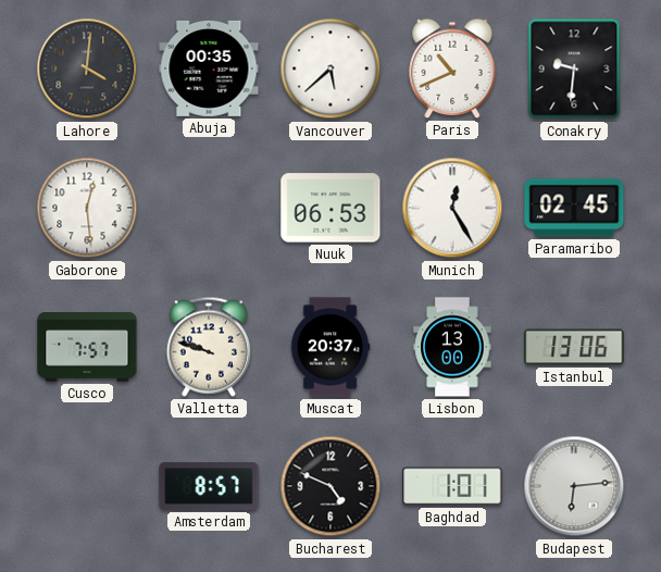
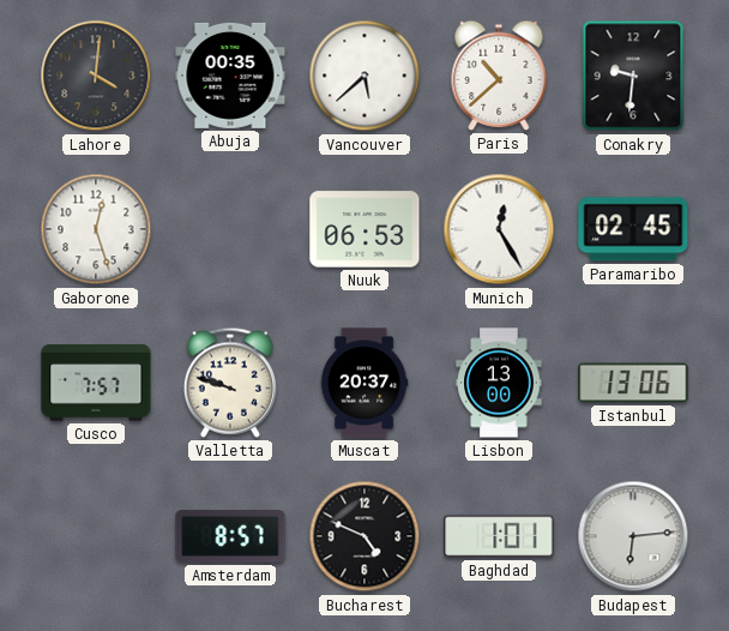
Paris: 10:41 -> 10:38 (499, 76)
Gaborone: 12:29 -> 12:27 (96, 229)
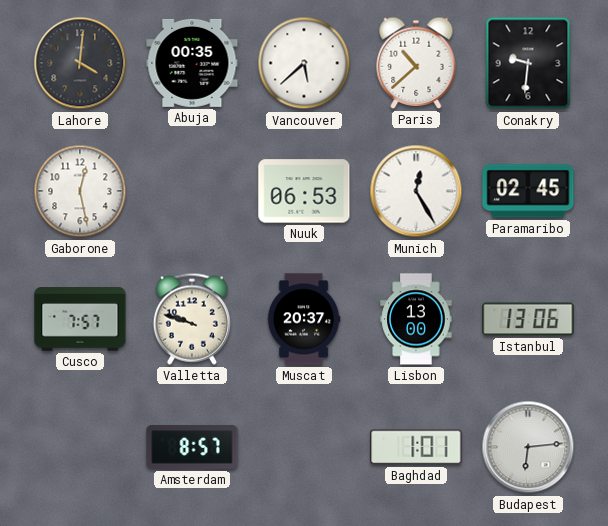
Gaborone: 12:27 -> 12:28 (80, 191)
Bucharest: 4:49 -> none (365, 536)
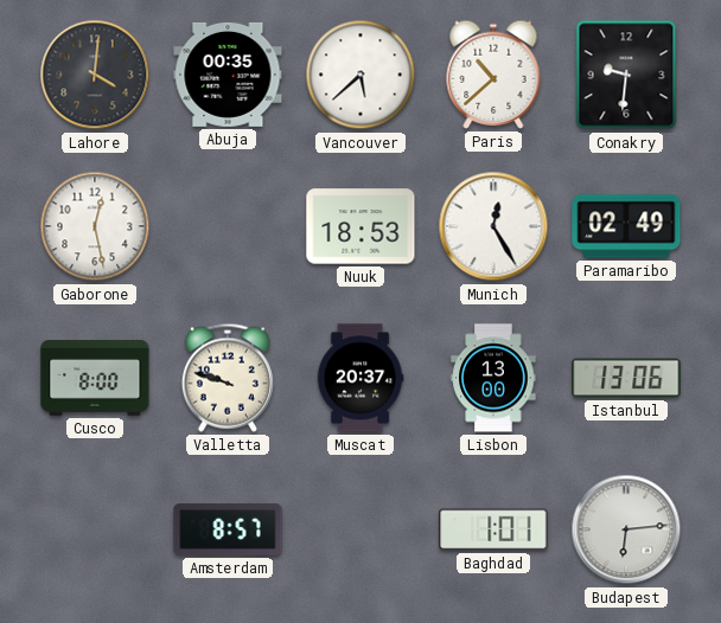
Nuuk: 06:53 -> 18:53 (360, 226)
Paramaribo: 02:45 -> 02:49 (626, 226)
Cusco: 7:57 -> 8:00 (95, 378)
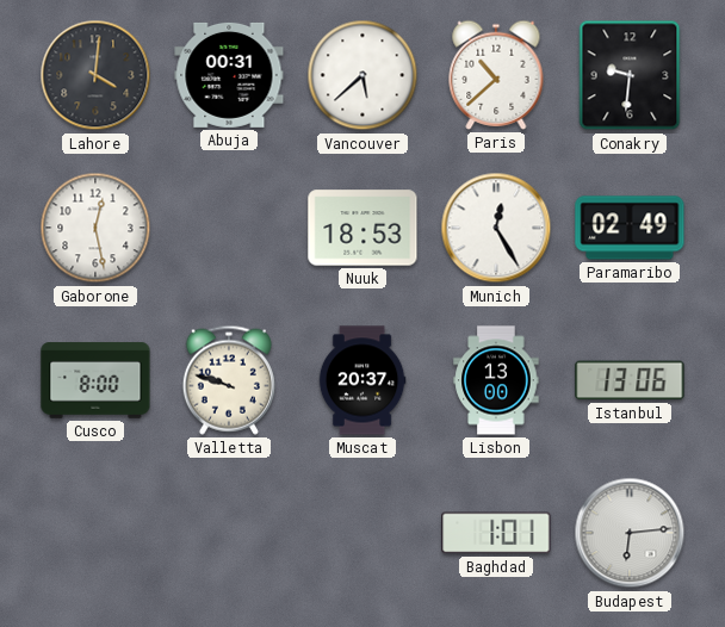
Abuja: 00:35 -> 00:31 (229, 75)
Amsterdam: 8:57 -> none (228, 529)
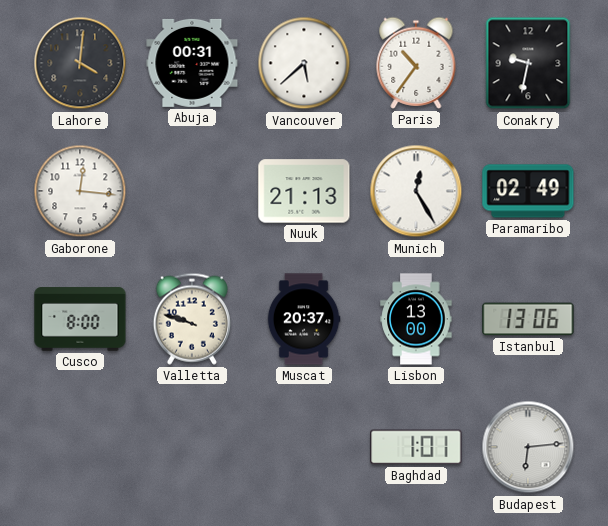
Paris: 10:38 -> 10:36 (416, 63)
Conakry: 9:31 -> 9:32 (528, 63)
Gaborone: 12:28 -> 12:16 (80, 191)
Nuuk: 18:53 -> 21:13 (304, 191)
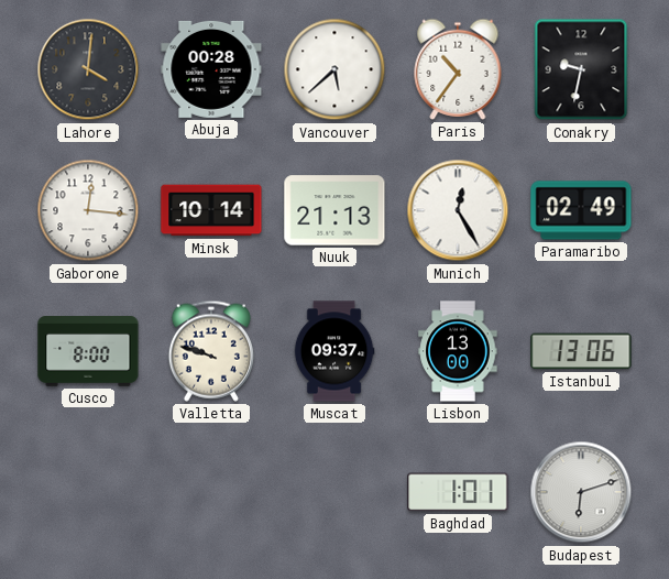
Abuja: 00:31 -> 00:28 (211, 69)
Minsk: none -> 10:14 (211, 210)
Muscat: 20:37 -> 09:37 (334, 351)
Budapest: 6:14 -> 6:12 (581, 492)
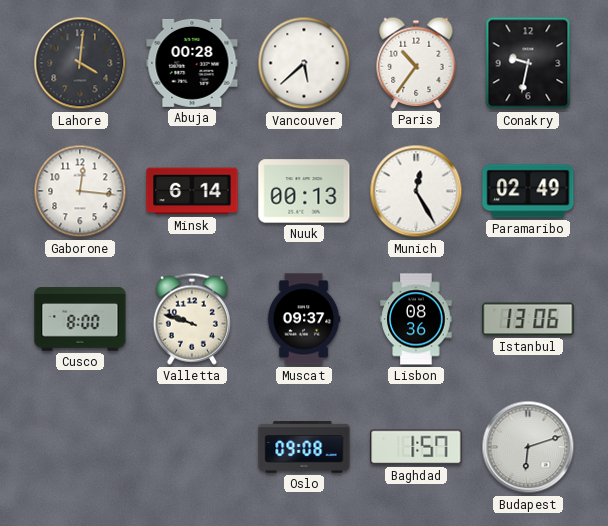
Minsk: 10:14 -> 6:14 (192, 191)
Nuuk: 21:13 -> 00:13 (304, 191)
Lisbon: 13:00 -> 08:36 (416, 319)
Oslo: none -> 09:08 (304, 447)
Baghdad: 1:01 -> 1:57 (416, 447)
